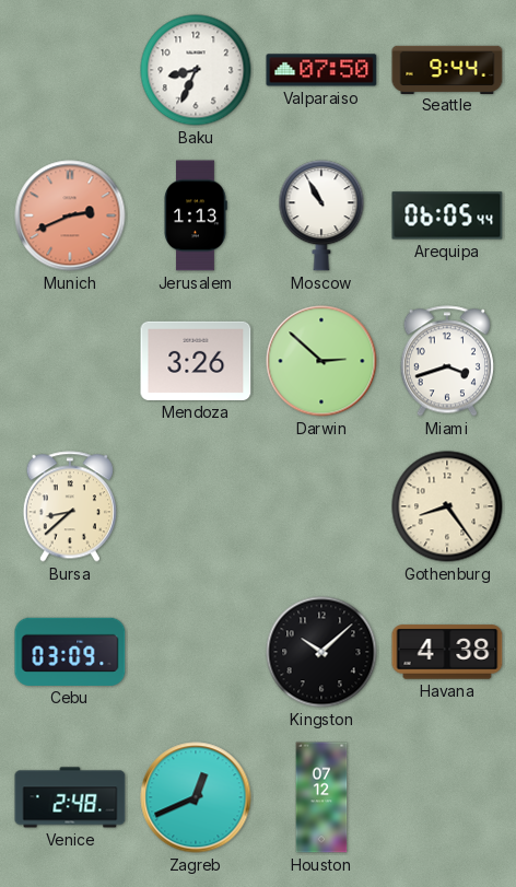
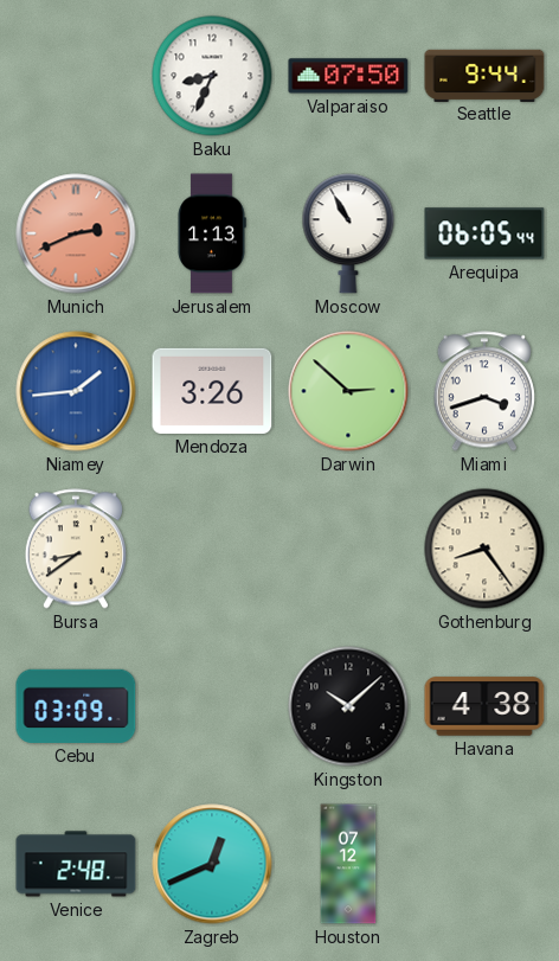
Niamey: none -> 1:44 (76, 391)
Bursa: 8:38 -> 8:39 (76, 549)
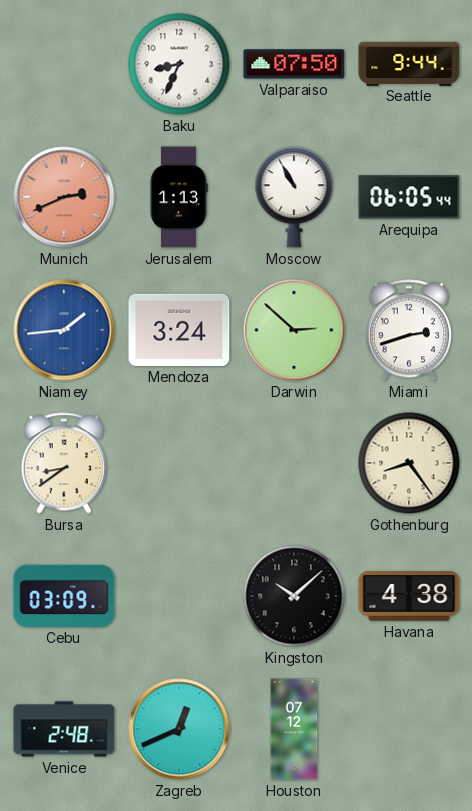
Mendoza: 3:26 -> 3:24 (179, 330)
Miami: 3:42 -> 2:42 (409, 330)
